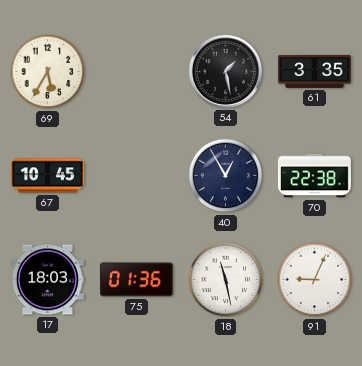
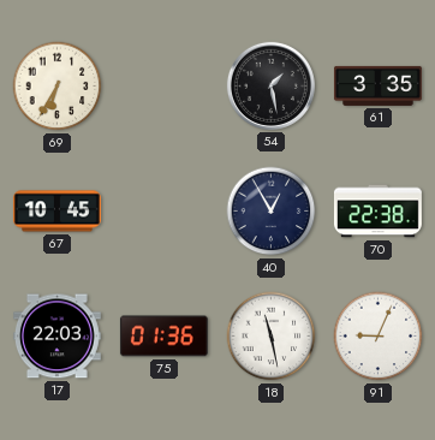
69: 5:35 -> 6:35 (58, 87)
17: 18:03 -> 22:03 (56, 337)
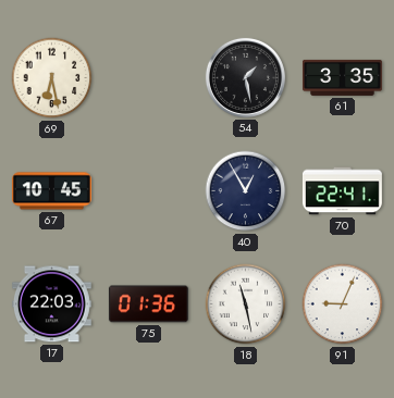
69: 6:35 -> 6:28 (52, 78)
70: 22:38 -> 22:41 (342, 191)
